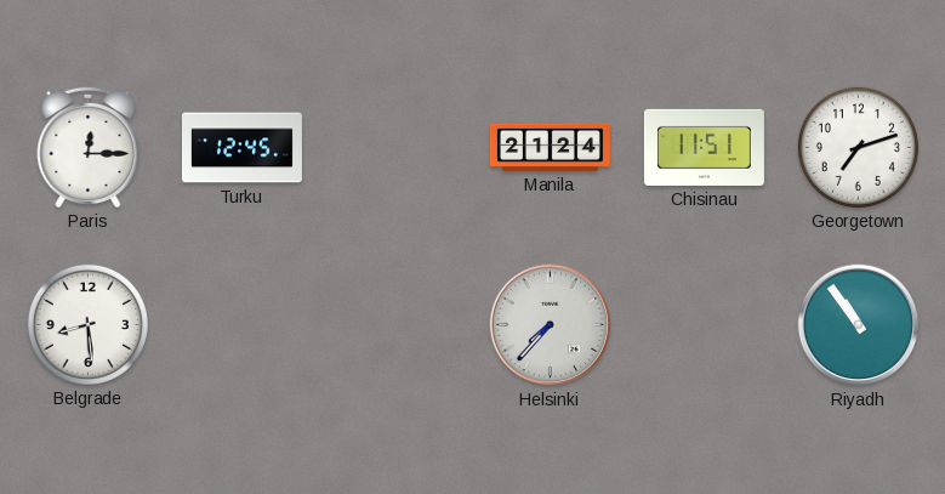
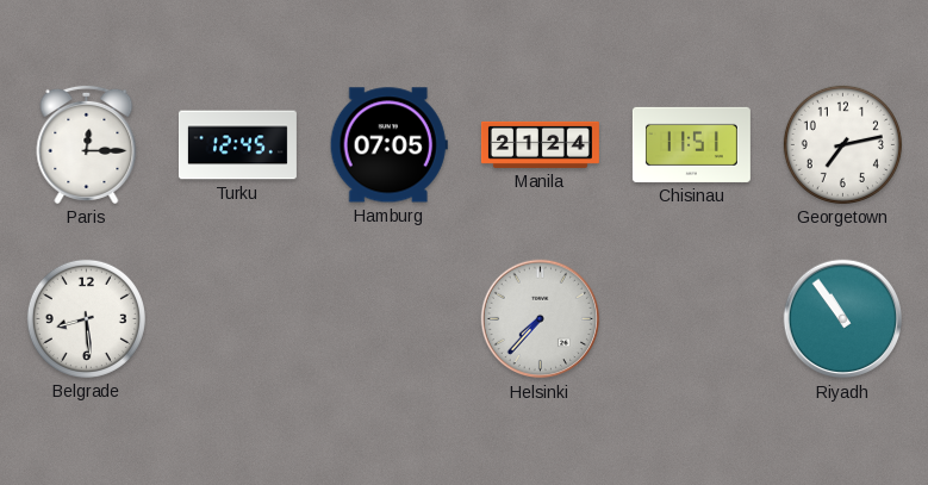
Hamburg: none -> 07:05 (388, 145)
Georgetown: 7:12 -> 7:13 (842, 144)
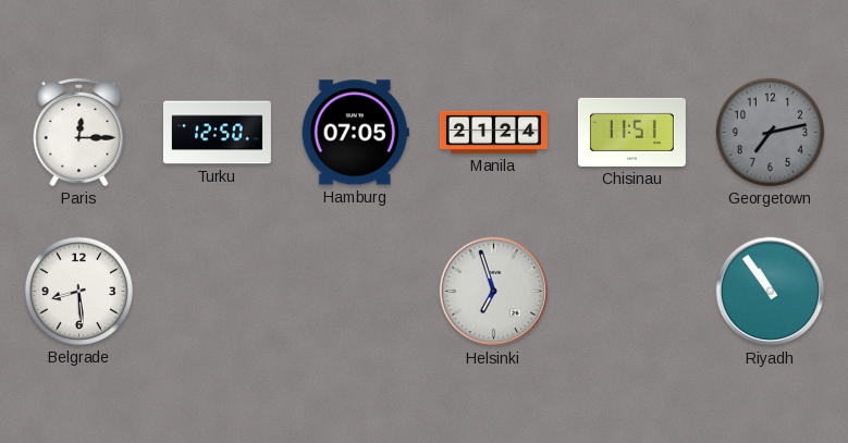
Turku: 12:45 -> 12:50 (217, 133)
Georgetown dial: white -> grey (770, 132)
Helsinki: 7:37 -> 6:57 (494, 292)
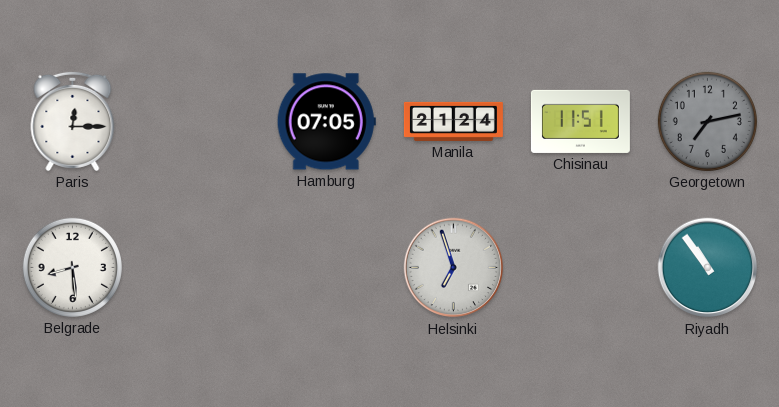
Turku: 12:50 -> none (217, 133)
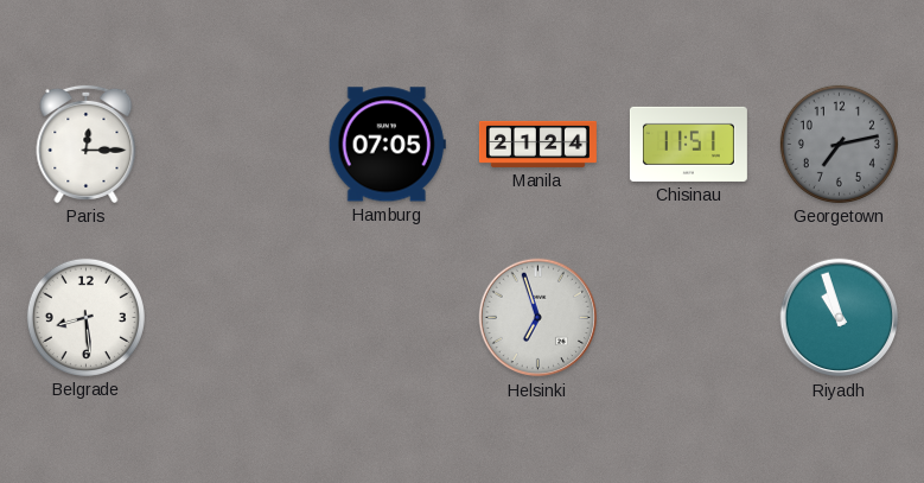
Riyadh: 10:54 -> 10:57 (840, 318)
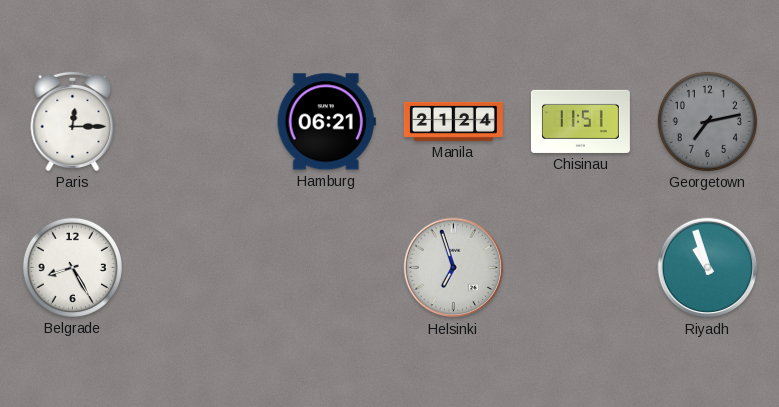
Hamburg: 07:05 -> 06:21 (326, 122)
Belgrade: 8:29 -> 8:25 (72, 267)
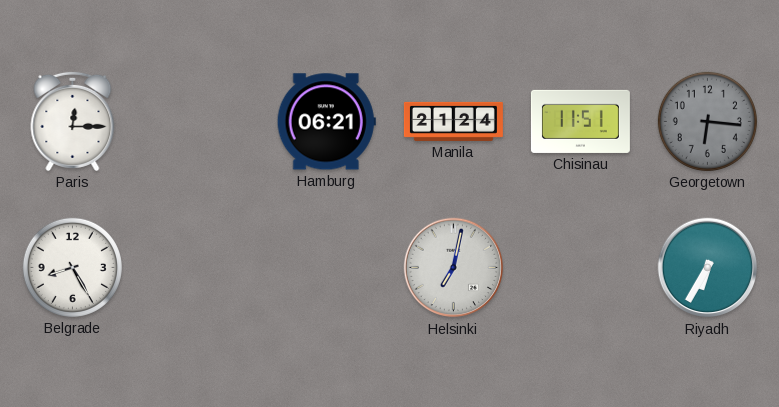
Georgetown: 7:13 -> 6:16 (707, 121)
Helsinki: 6:57 -> 7:02 (454, 268)
Riyadh: 10:57 -> 6:35 (708, 268)
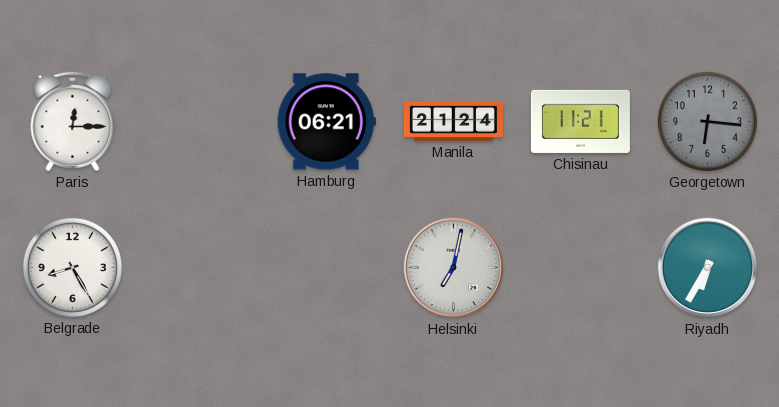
Chisinau: 11:51 -> 11:21 (580, 121)
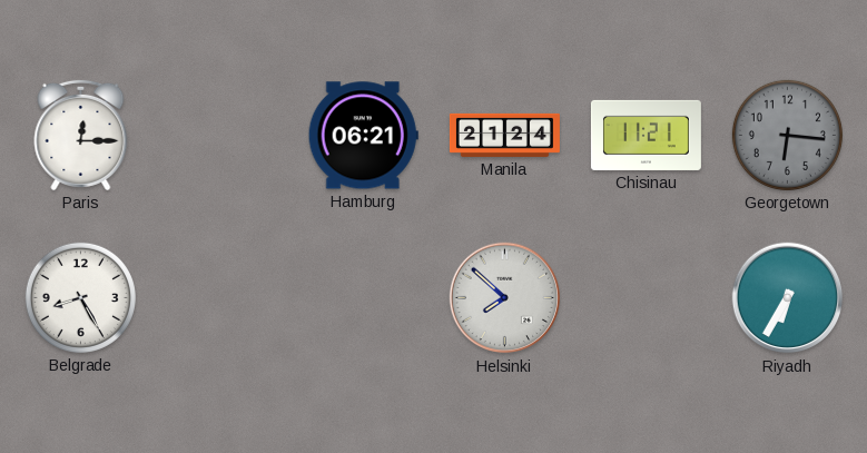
Helsinki: 7:02 -> 7:52 (505, 298)
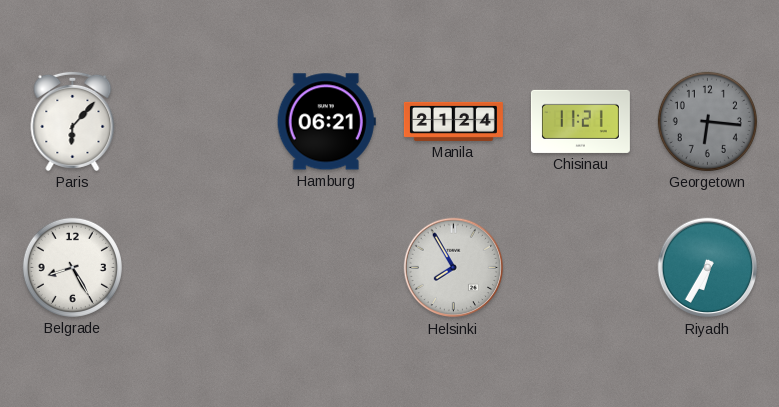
Paris: 12:15 -> 6:07 (73, 121)
Helsinki: 7:52 -> 7:55 (454, 268)
